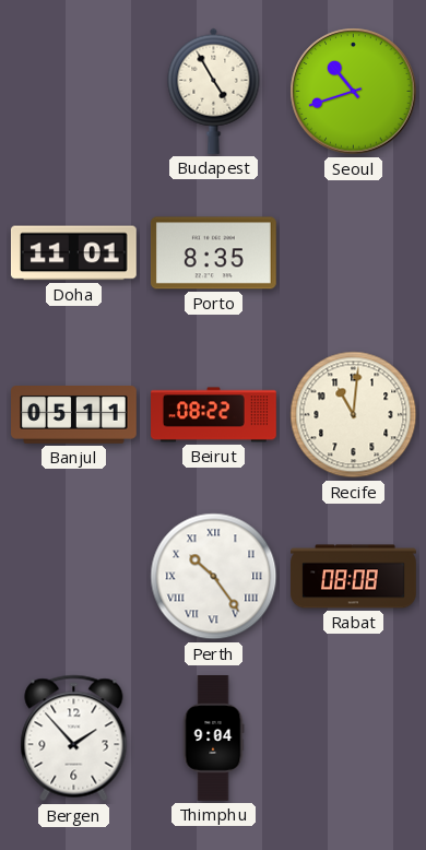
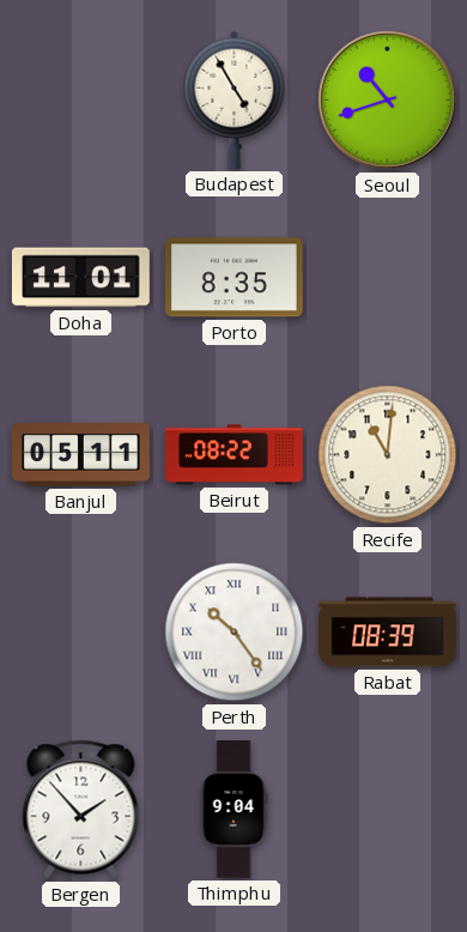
Rabat: 08:08 -> 08:39 (388, 633)
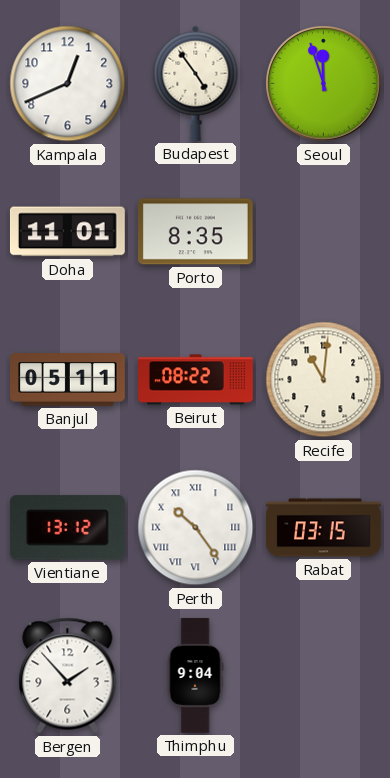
Kampala: none -> 12:41 (68, 84)
Budapest: 4:55 -> 4:54 (196, 83)
Seoul: 10:42 -> 11:57 (324, 84)
Vientiane: none -> 13:12 (67, 528)
Rabat: 08:39 -> 03:15 (324, 528)
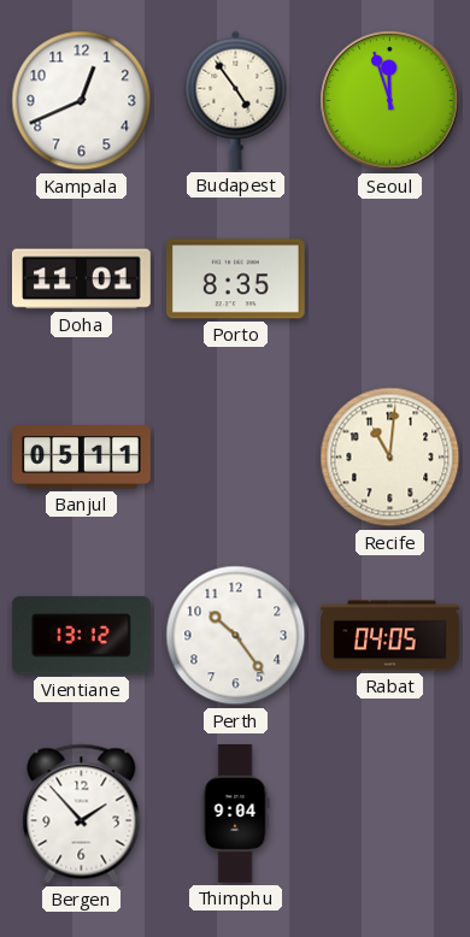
Beirut: 08:22 -> none (196, 380)
Perth numerals: Roman -> Arabic (236, 636)
Rabat: 03:15 -> 04:05 (390, 636)
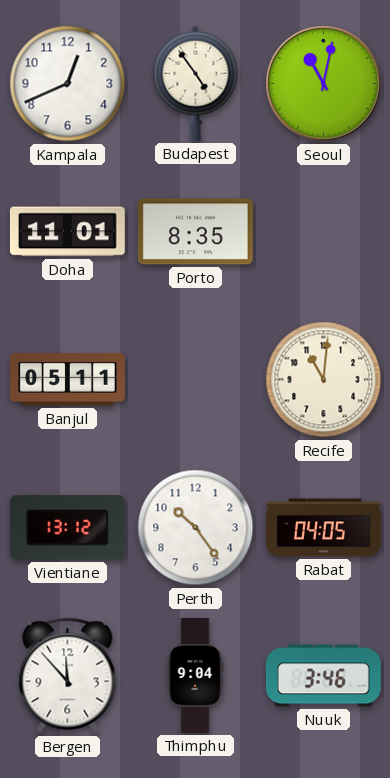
Seoul: 11:57 -> 11:02 (324, 84)
Bergen: 1:53 -> 11:53 (68, 676)
Nuuk: none -> 3:46 (323, 676)
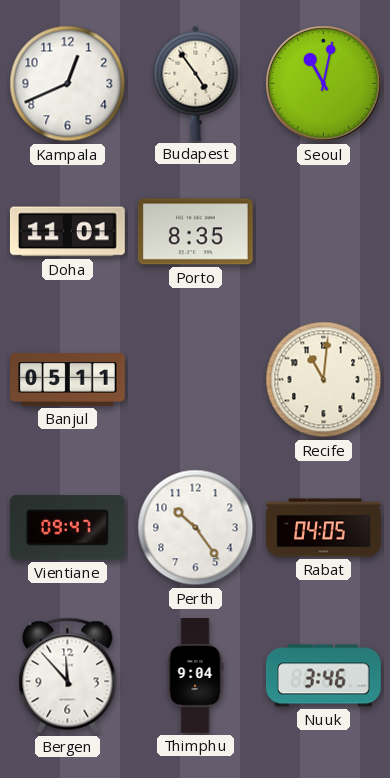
Vientiane: 13:12 -> 09:47 (67, 528)
